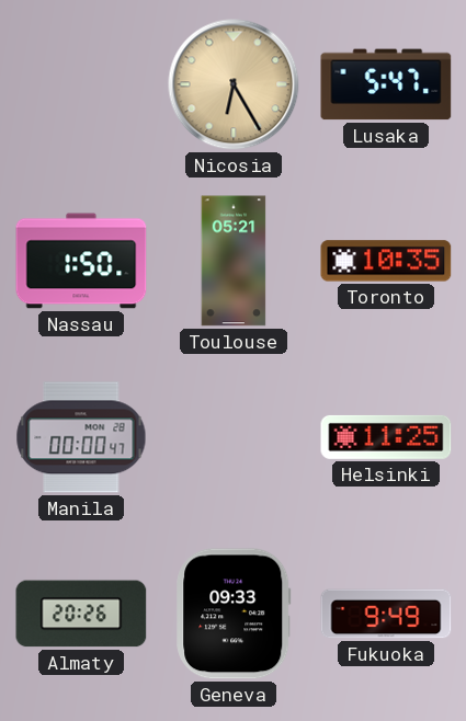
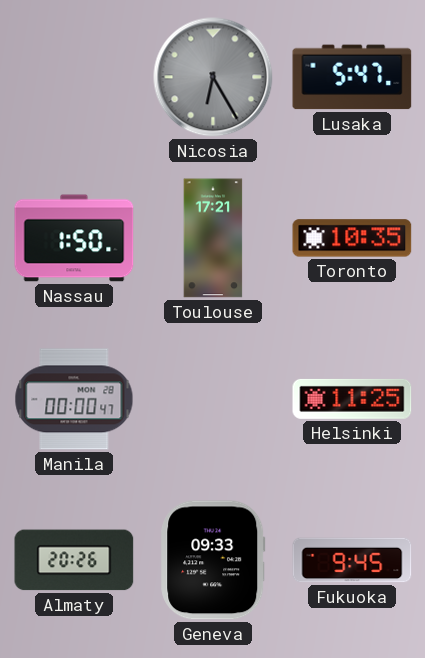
Nicosia dial: champagne -> grey (213, 77)
Toulouse: 05:21 -> 17:21 (213, 238)
Fukuoka: 9:49 -> 9:45 (352, 560)
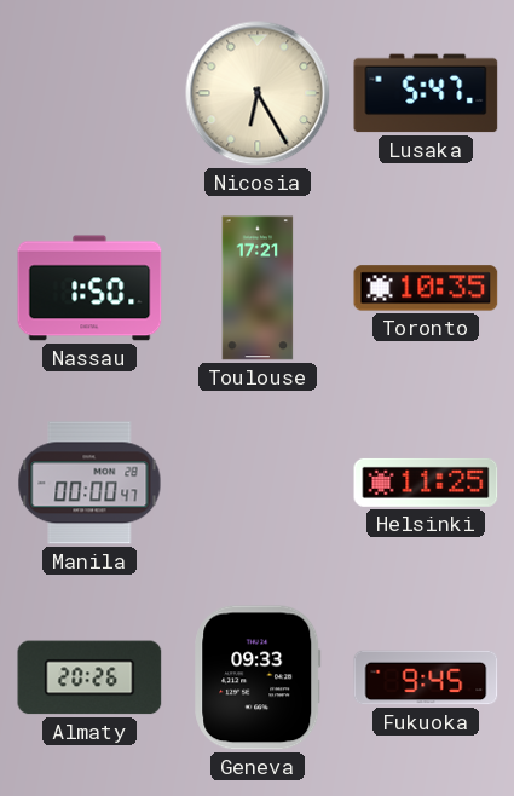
Nicosia dial: grey -> cream (258, 93)
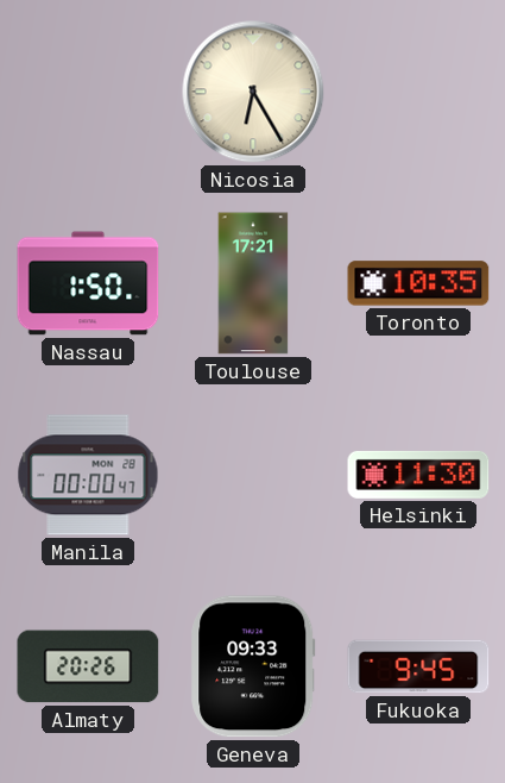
Lusaka: 5:47 -> none (426, 93)
Helsinki: 11:25 -> 11:30 (418, 475)
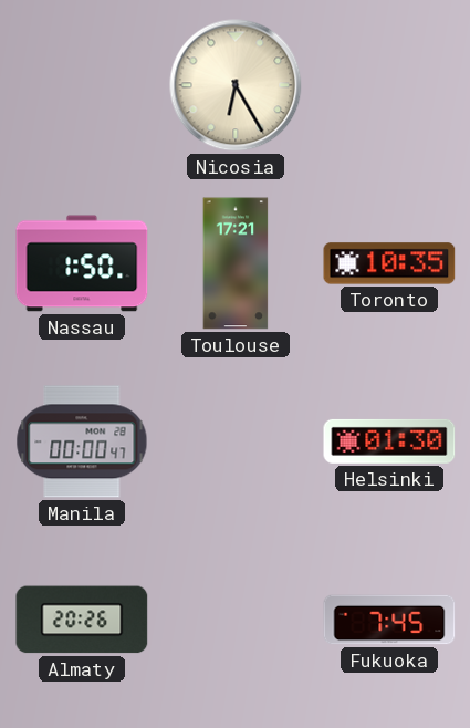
Helsinki: 11:30 -> 01:30 (389, 441)
Geneva: 09:33 -> none (253, 666)
Fukuoka: 9:45 -> 7:45 (389, 620)
